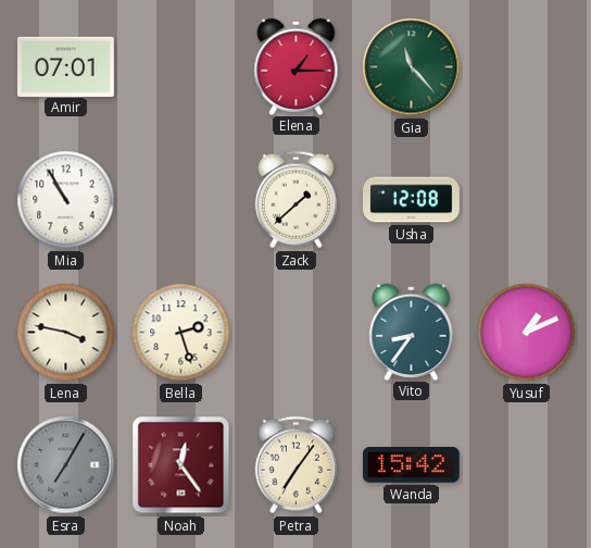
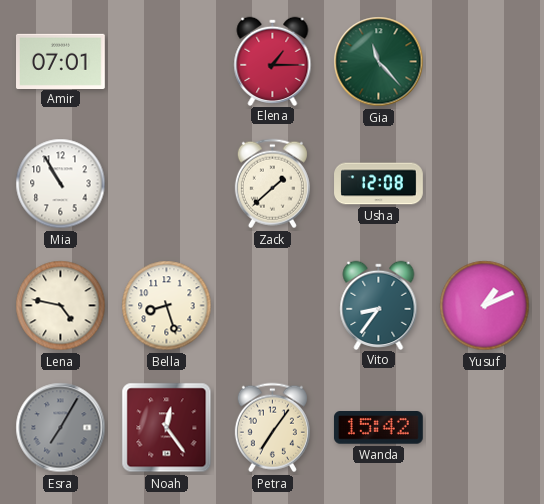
Lena: 3:47 -> 4:47 (61, 306)
Bella: 2:27 -> 8:27 (167, 306)
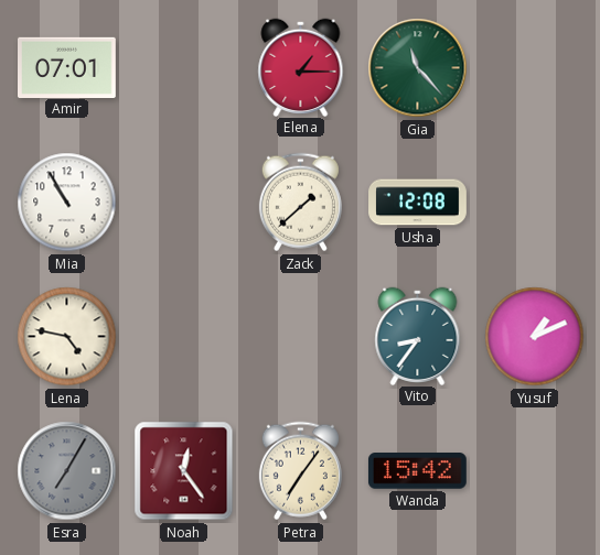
Bella: 8:27 -> none (167, 306)
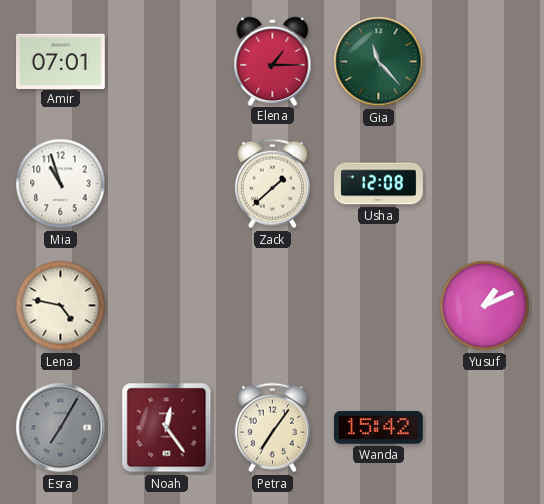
Mia: 10:55 -> 10:57 (61, 184)
Vito: 8:36 -> none (418, 336)
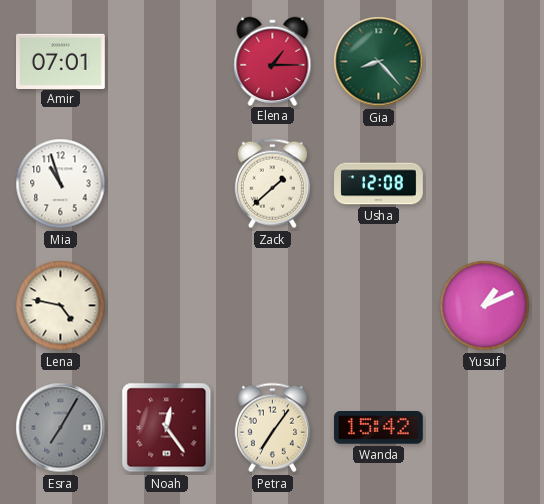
Gia: 11:23 -> 8:23 (379, 62)
